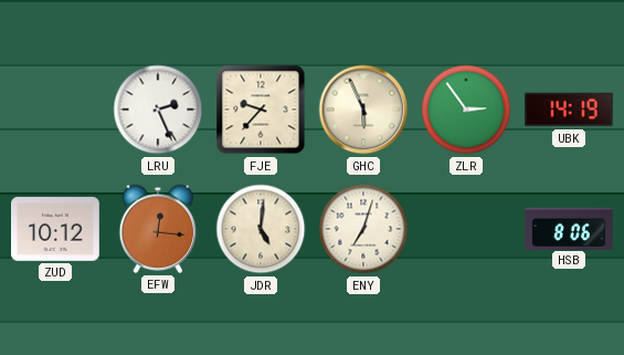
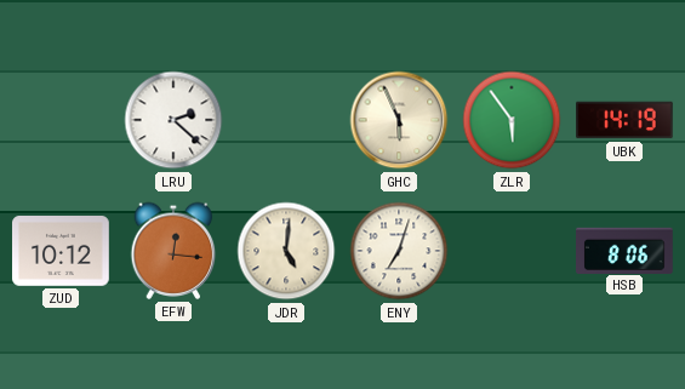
LRU: 2:26 -> 2:22 (173, 120)
FJE: 9:37 -> none (261, 109)
ZLR: 2:54 -> 5:54 (512, 120)
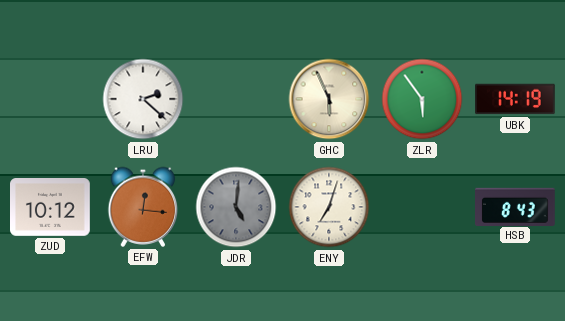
JDR dial: cream -> grey (236, 207)
HSB: 8:06 -> 8:43 (516, 206)
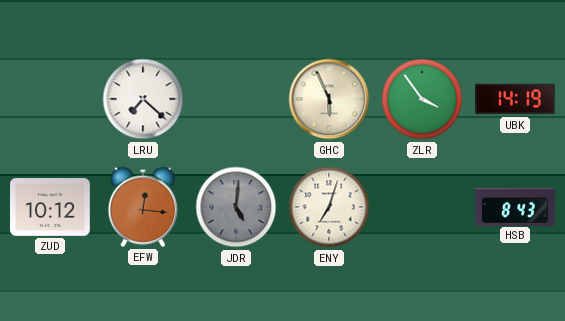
LRU: 2:22 -> 7:22 (143, 99)
ZLR: 5:54 -> 3:54 (422, 99)
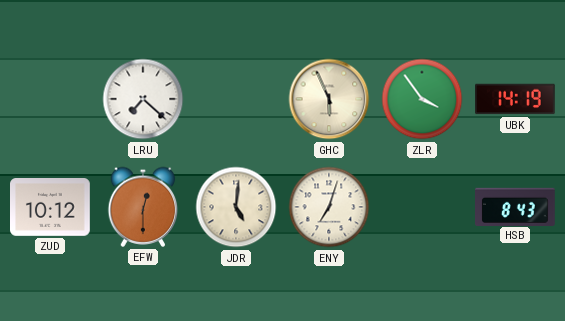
EFW: 12:16 -> 12:30 (143, 207)
JDR dial: grey -> cream (236, 207)
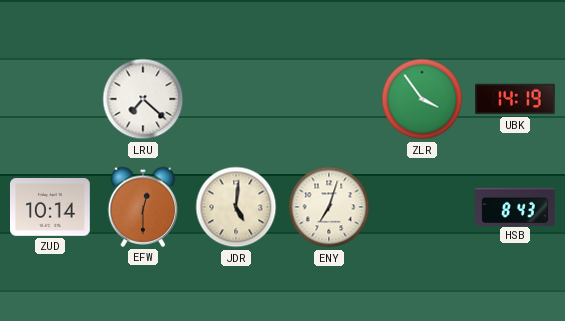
GHC: 5:56 -> none (329, 99)
ZUD: 10:12 -> 10:14 (51, 208)
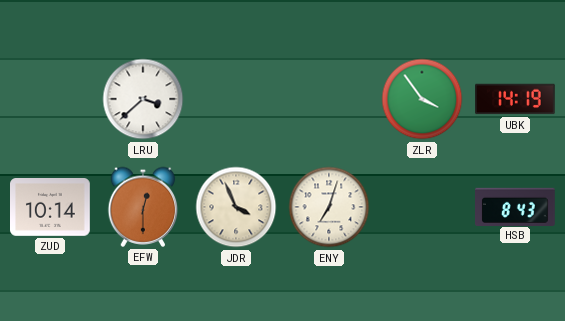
LRU: 7:22 -> 3:38 (143, 99)
JDR: 5:01 -> 3:56 (236, 207)
